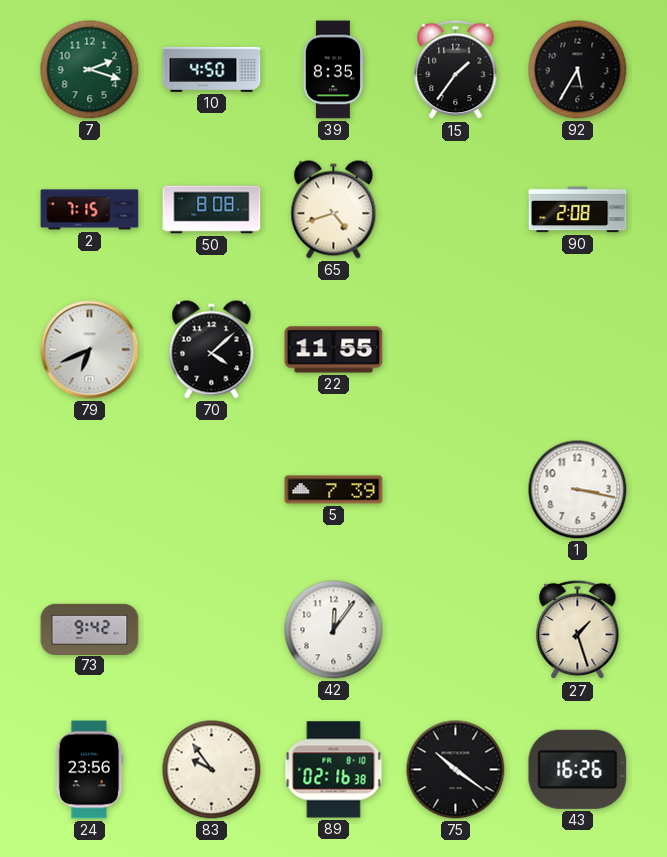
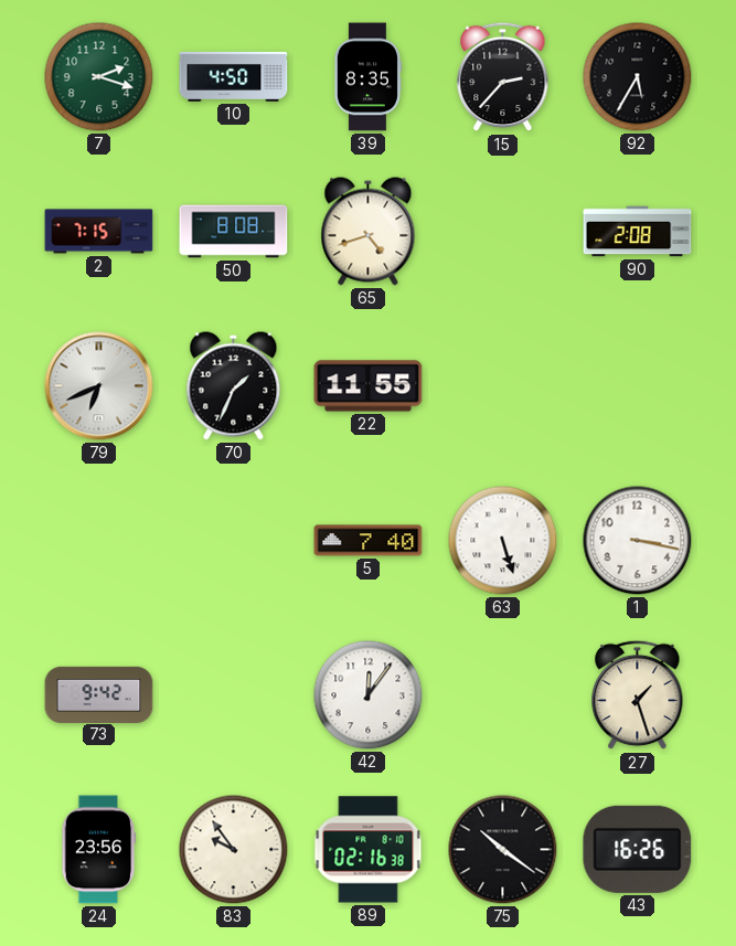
15: 1:36 -> 2:37 (503, 77)
70: 4:08 -> 1:34 (234, 386)
5: 7:39 -> 7:40 (369, 541)
63: none -> 5:27 (503, 541)
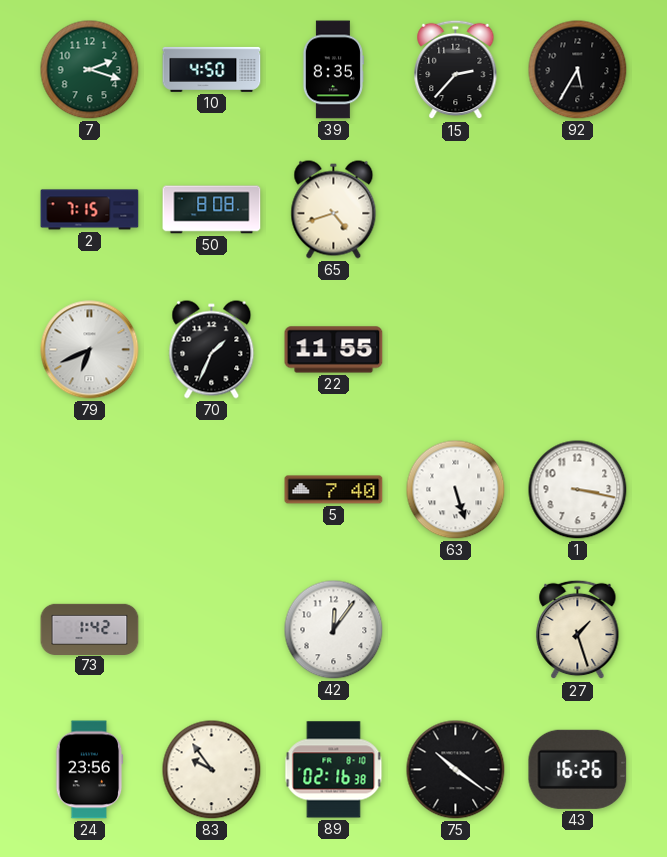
90: 2:08 -> none (638, 232)
73: 9:42 -> 1:42 (90, 629)
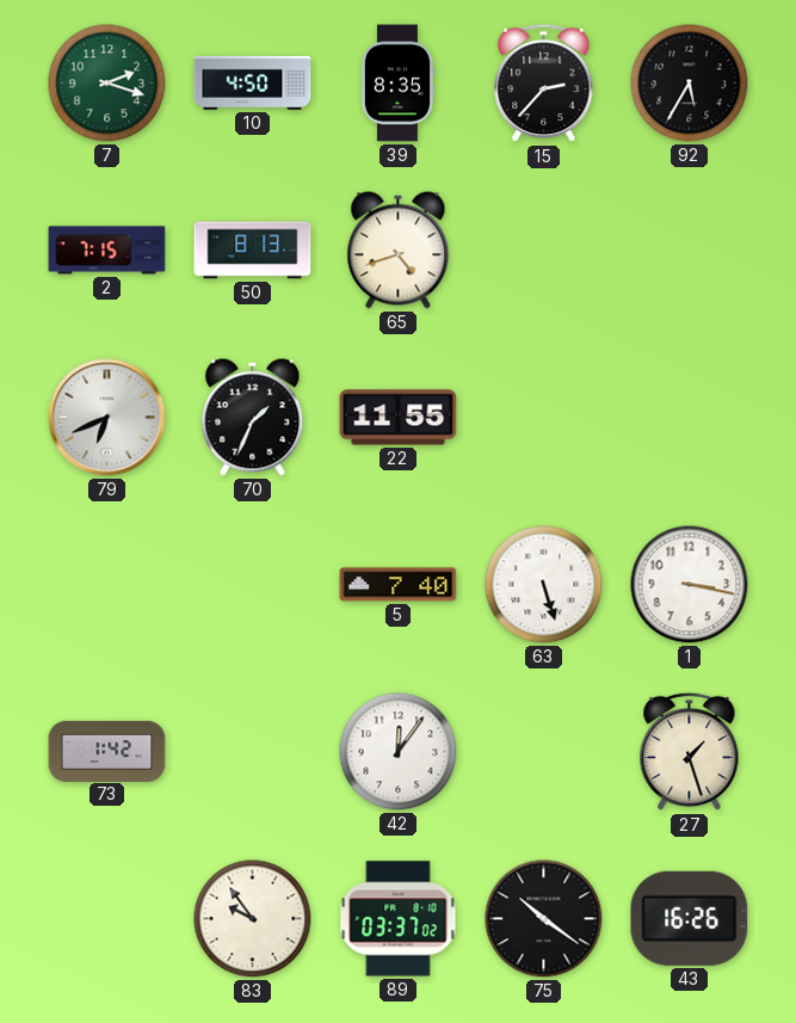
50: 8:08 -> 8:13 (253, 251)
24: 23:56 -> none (90, 770)
89: 02:16 -> 03:37 (399, 919)
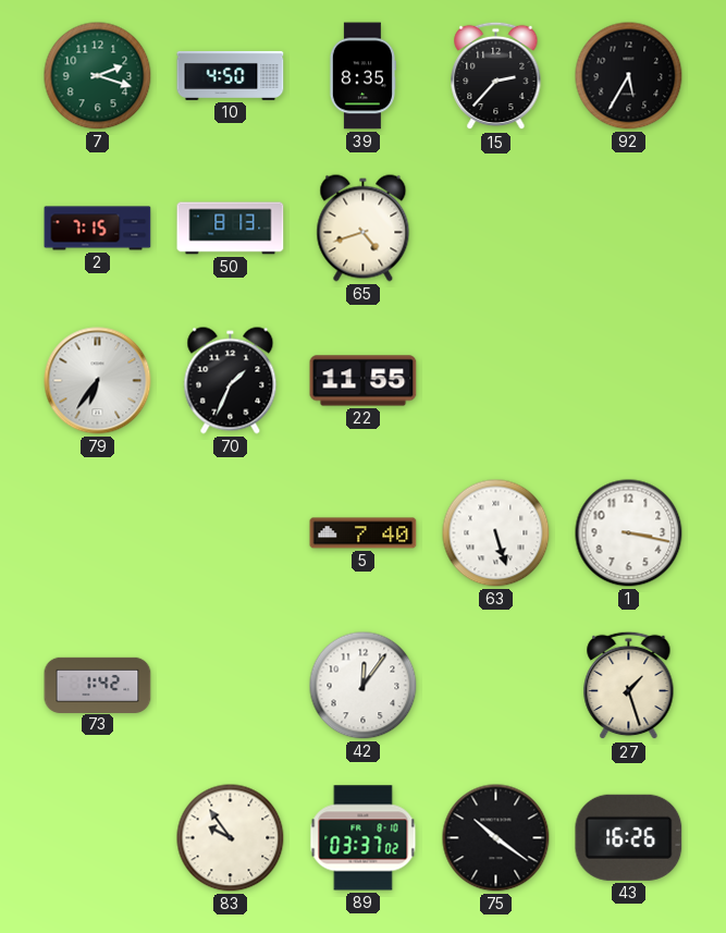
79: 6:41 -> 6:36 (98, 381)
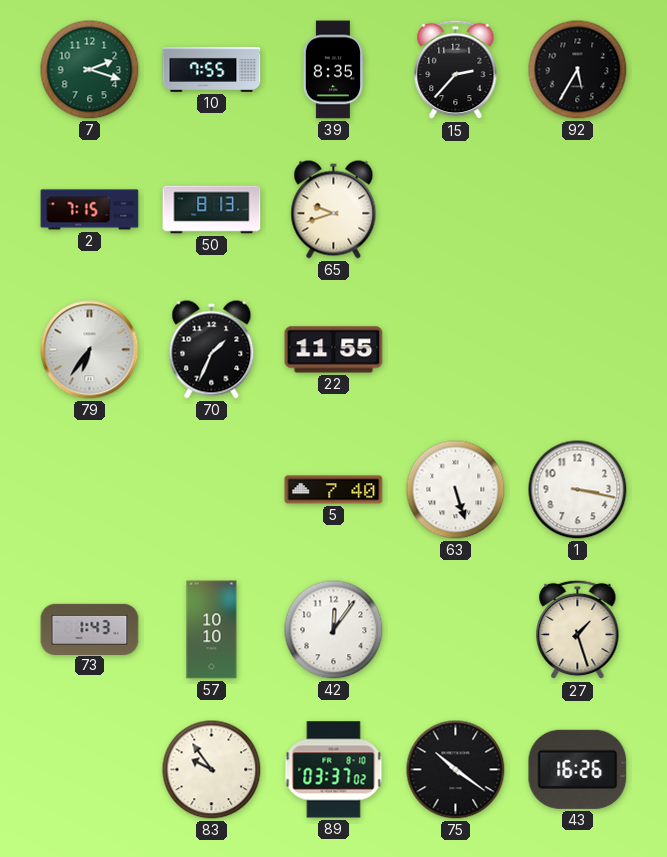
10: 4:50 -> 7:55 (212, 69)
65: 4:42 -> 9:42 (334, 210)
73: 1:42 -> 1:43 (90, 629)
57: none -> 10:10 (212, 630)
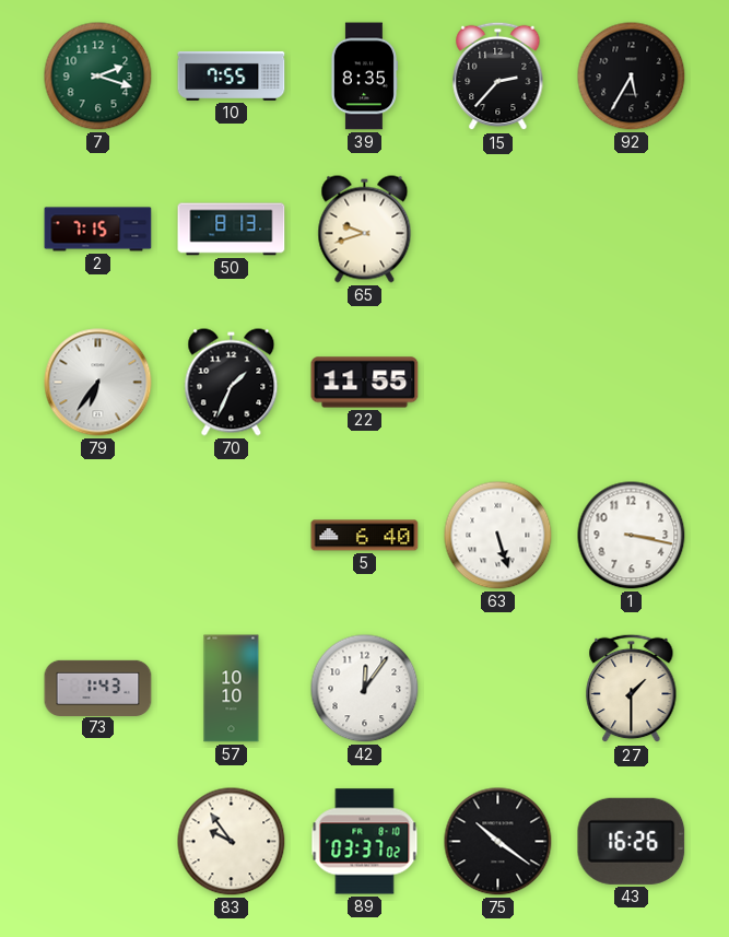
5: 7:40 -> 6:40 (365, 536)
27: 1:27 -> 1:30 (632, 689)
